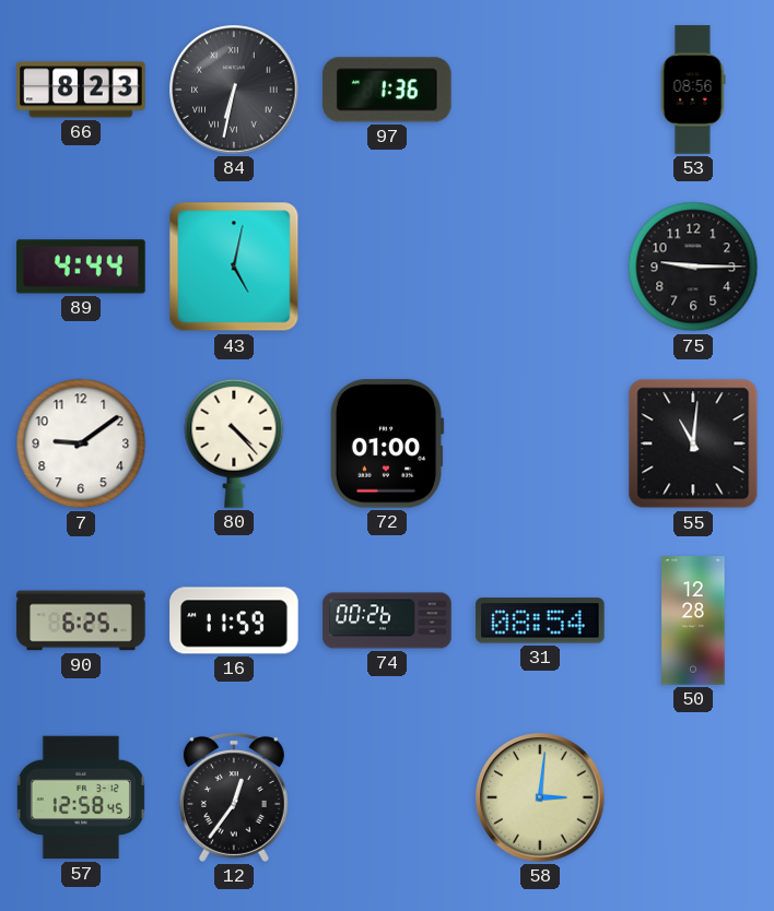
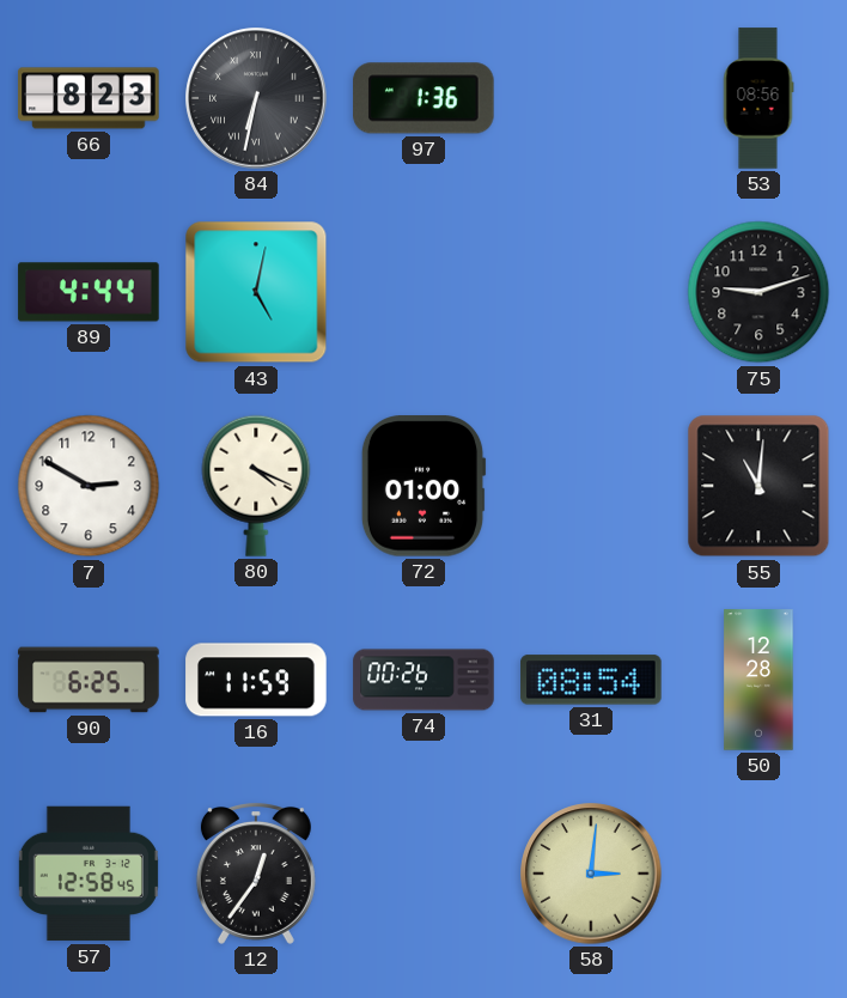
75: 9:15 -> 9:12 (758, 292)
7: 9:09 -> 2:50 (89, 486)
80: 4:23 -> 4:19 (256, 486)
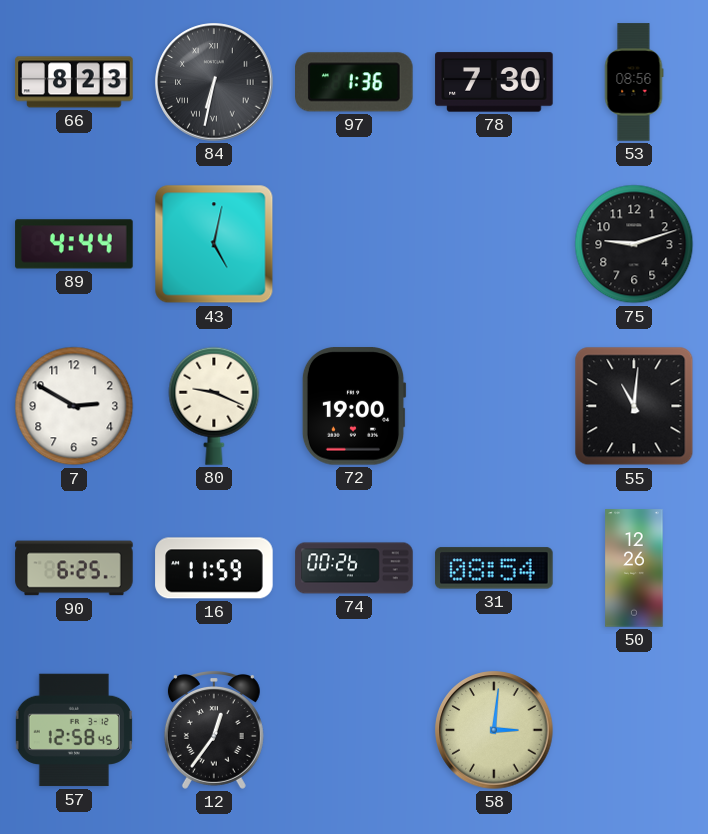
78: none -> 7:30 (494, 82)
80: 4:19 -> 9:19 (214, 406)
72: 01:00 -> 19:00 (354, 406)
50: 12:28 -> 12:26 (634, 568)
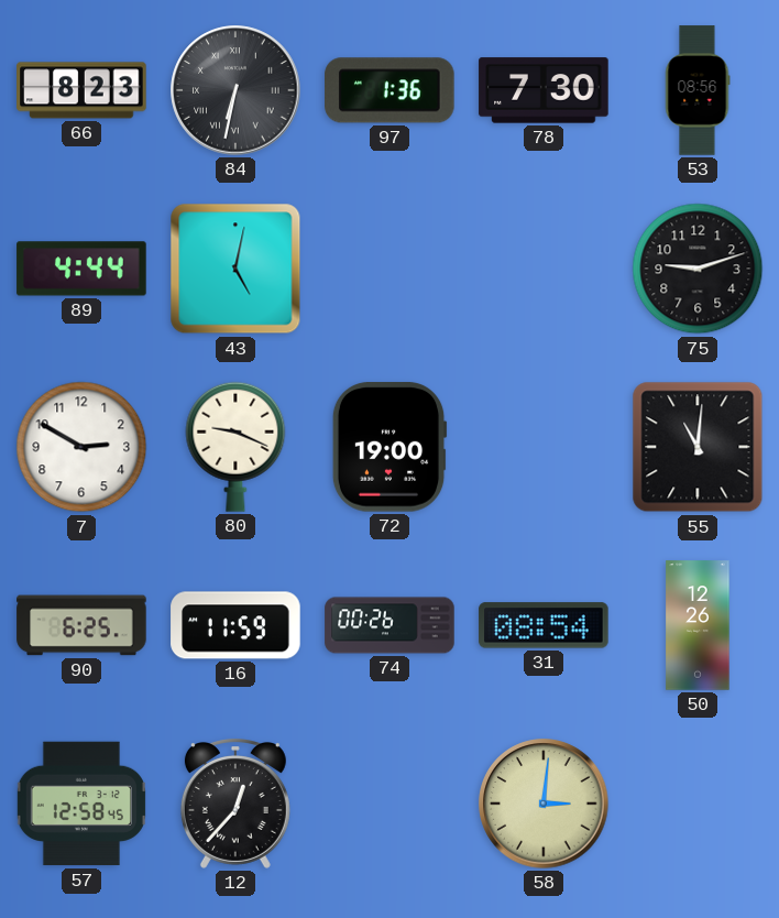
12: 12:36 -> 12:37 (235, 805)
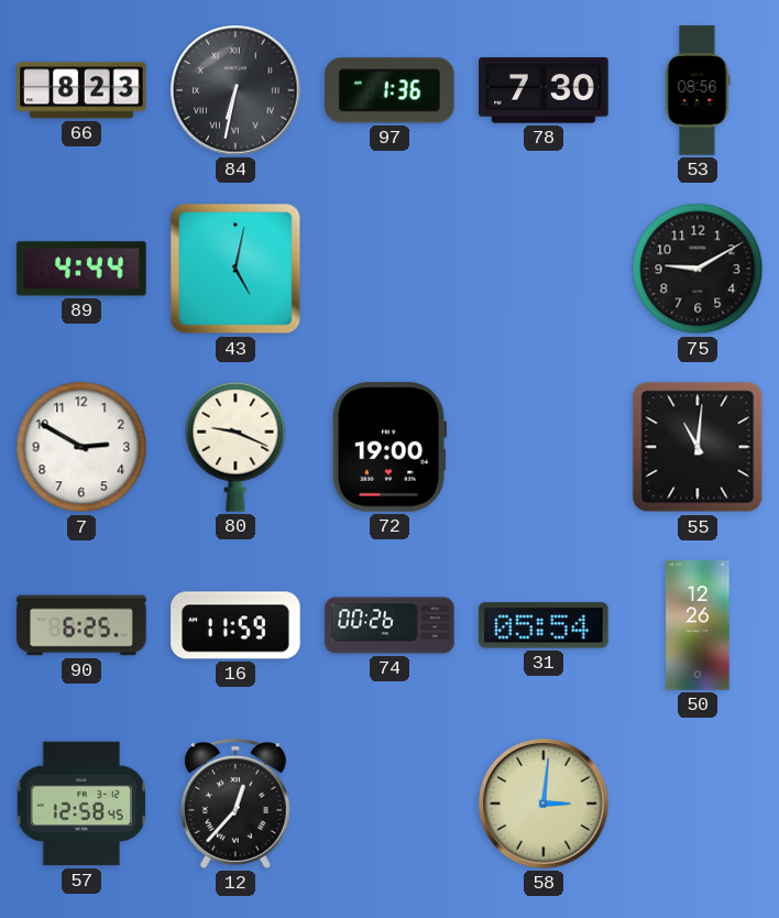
75: 9:12 -> 9:10 (698, 269)
31: 08:54 -> 05:54 (544, 625)
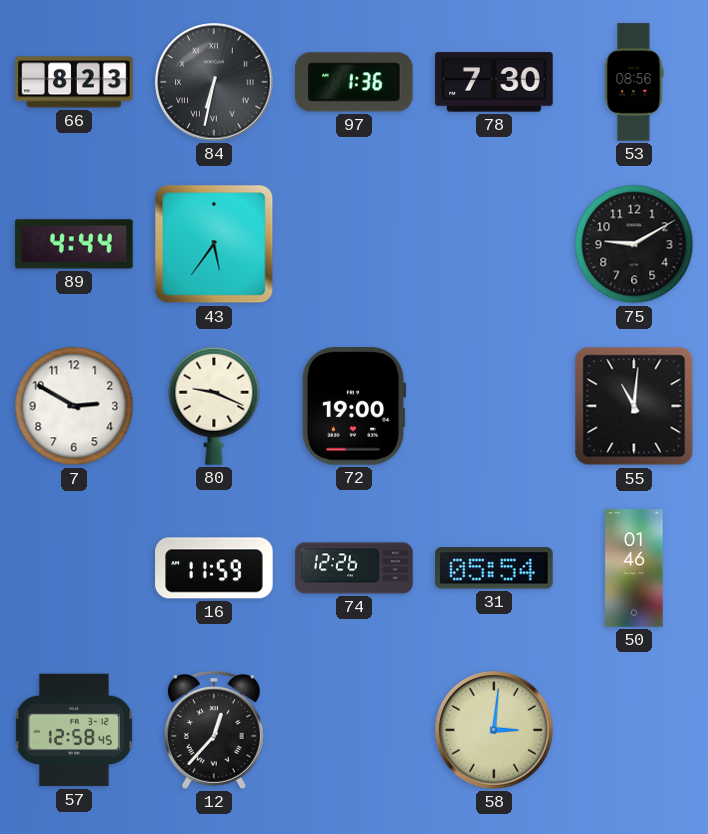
43: 5:02 -> 5:36 (214, 244)
90: 6:25 -> none (81, 625)
74: 00:26 -> 12:26 (354, 568)
50: 12:26 -> 01:46 (634, 568)
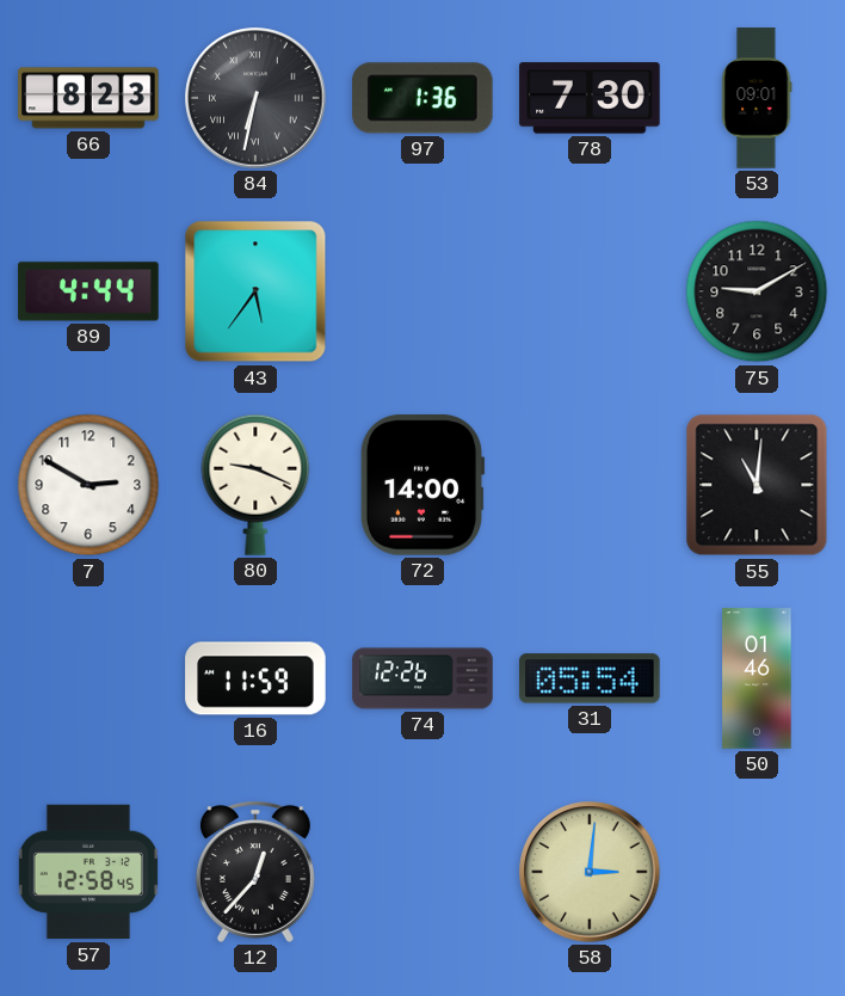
53: 08:56 -> 09:01 (757, 98)
72: 19:00 -> 14:00 (422, 485)
